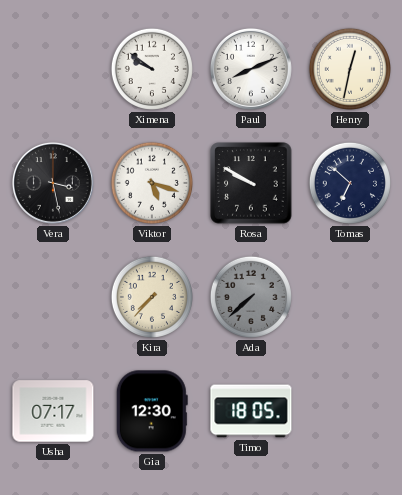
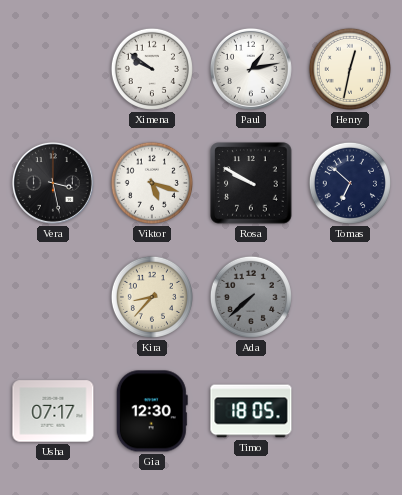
Paul: 8:11 -> 1:13 (251, 69)
Kira: 7:37 -> 8:37 (152, 297)
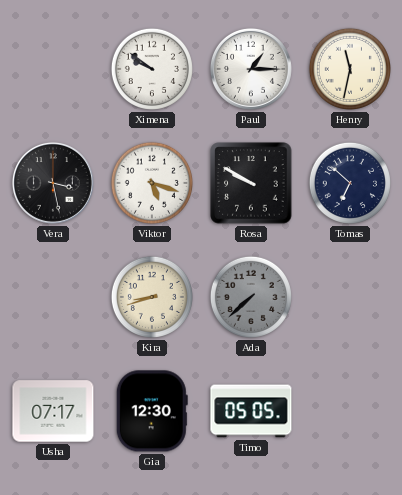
Paul: 1:13 -> 1:15 (251, 69)
Henry: 12:32 -> 11:32 (350, 69)
Kira: 8:37 -> 8:42 (152, 297)
Timo: 18:05 -> 05:05 (251, 411)
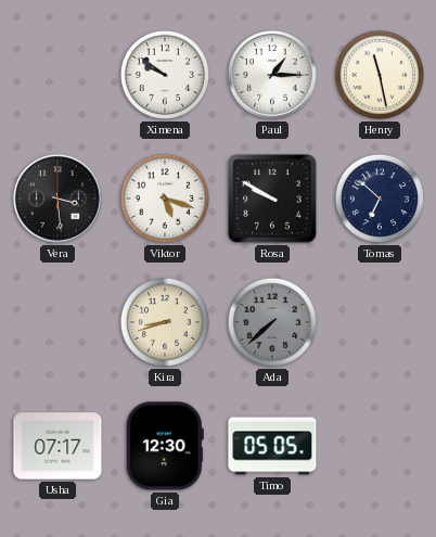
Henry: 11:32 -> 11:28 (380, 75)
Vera: 3:28 -> 3:29 (57, 199)
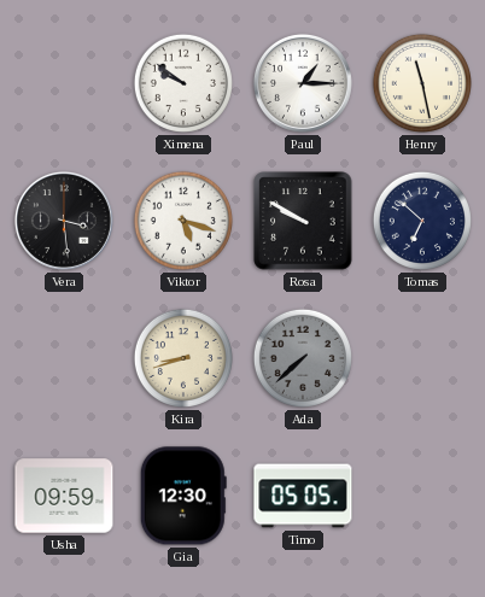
Usha: 07:17 -> 09:59 (64, 496)
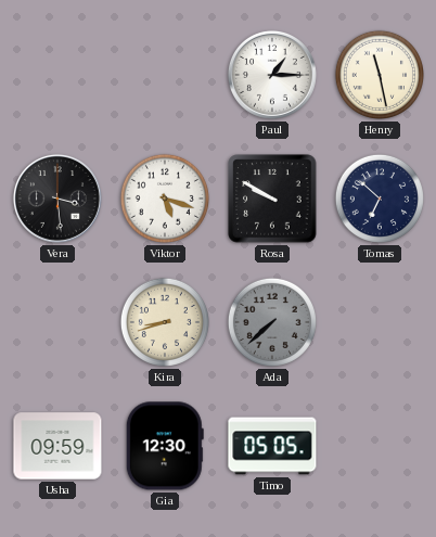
Ximena: 9:51 -> none (183, 83)
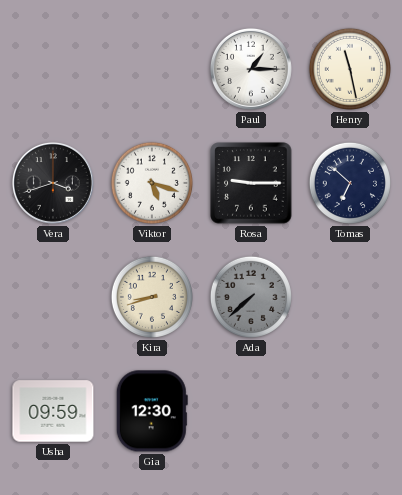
Vera: 3:29 -> 3:42 (53, 183)
Rosa: 9:50 -> 9:15 (251, 183)
Timo: 05:05 -> none (272, 446)
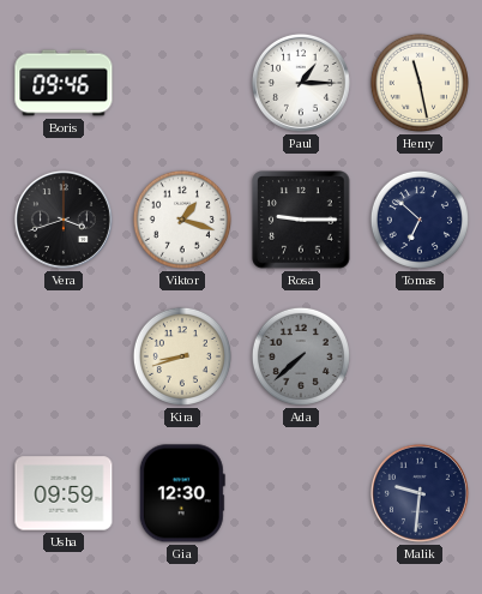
Boris: none -> 09:46 (64, 83)
Viktor: 5:18 -> 1:18 (182, 220)
Malik: none -> 9:31 (420, 493)
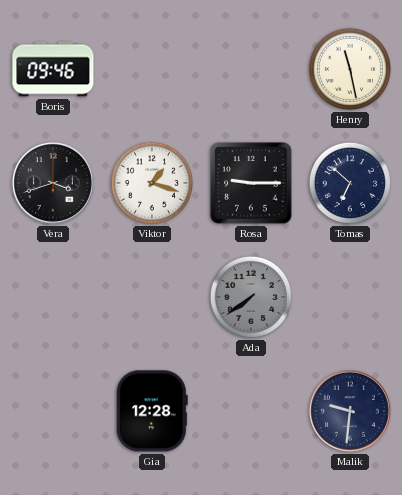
Paul: 1:15 -> none (301, 83)
Kira: 8:42 -> none (182, 356)
Ada: 7:38 -> 7:39 (251, 297)
Usha: 09:59 -> none (64, 493)
Gia: 12:30 -> 12:28 (152, 411)
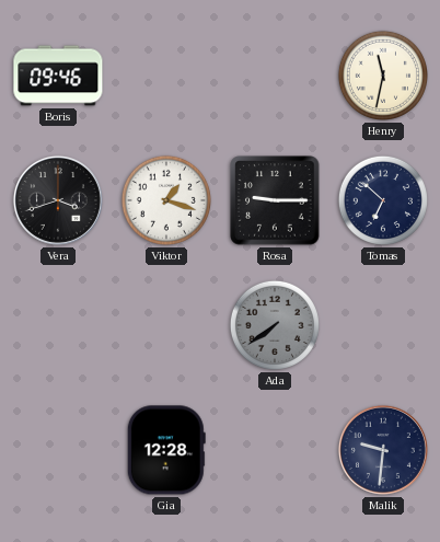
Henry: 11:28 -> 11:32 (383, 76)
